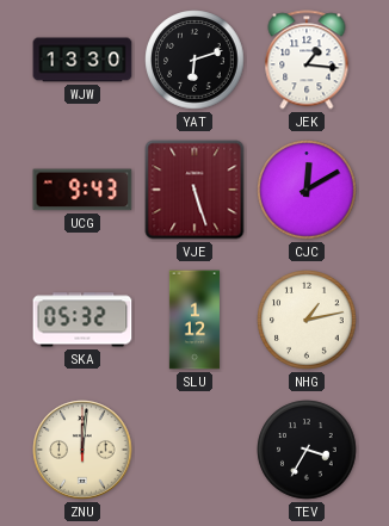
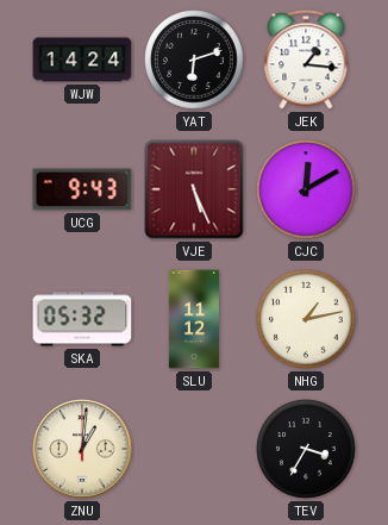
WJW: 13:30 -> 14:24 (82, 60)
VJE: 5:27 -> 5:26 (194, 189)
SLU: 1:12 -> 11:12 (194, 319)
ZNU: 12:01 -> 1:01 (82, 449)
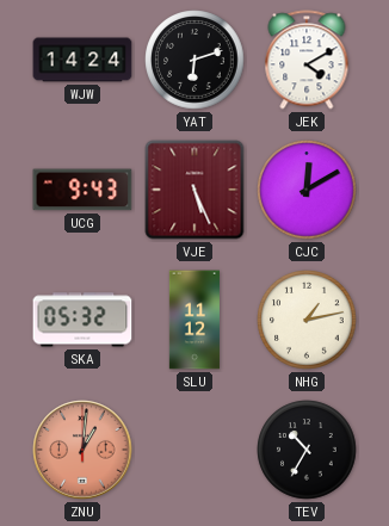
JEK: 1:16 -> 4:10 (307, 60)
ZNU dial: cream -> salmon (82, 450)
TEV: 3:35 -> 10:35 (307, 450)
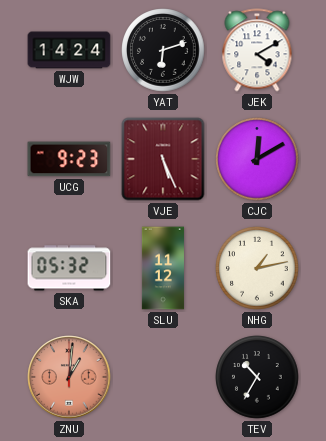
UCG: 9:43 -> 9:23 (69, 159)
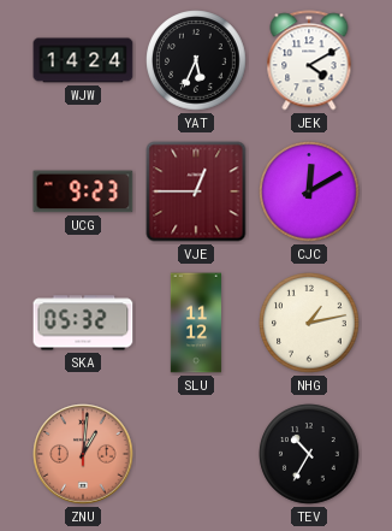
YAT: 6:12 -> 5:34 (196, 60)
VJE: 5:26 -> 12:45 (196, 191)
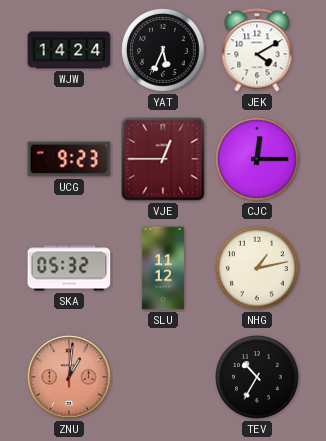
CJC: 12:10 -> 12:15 (257, 159)
